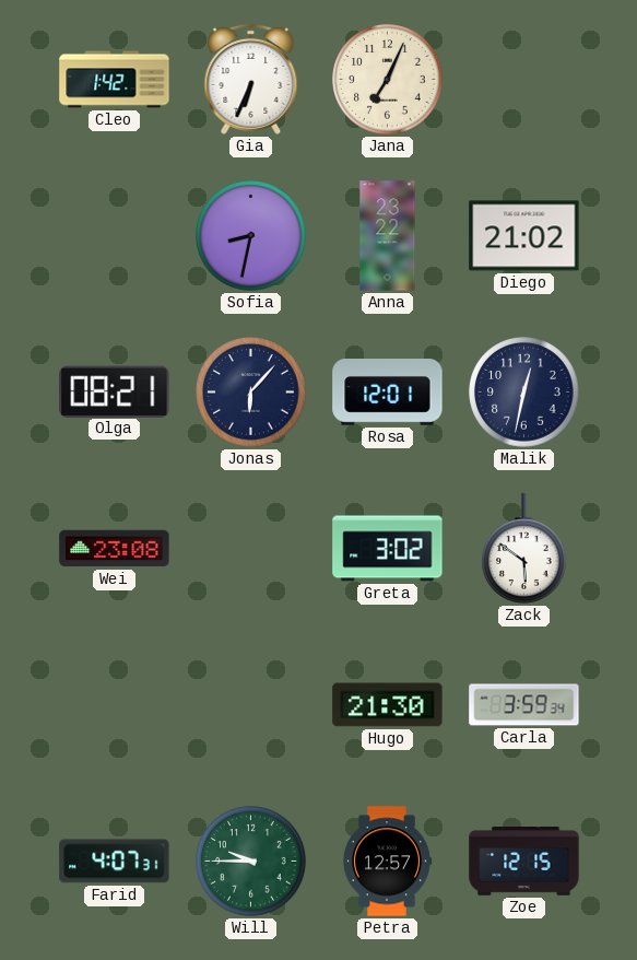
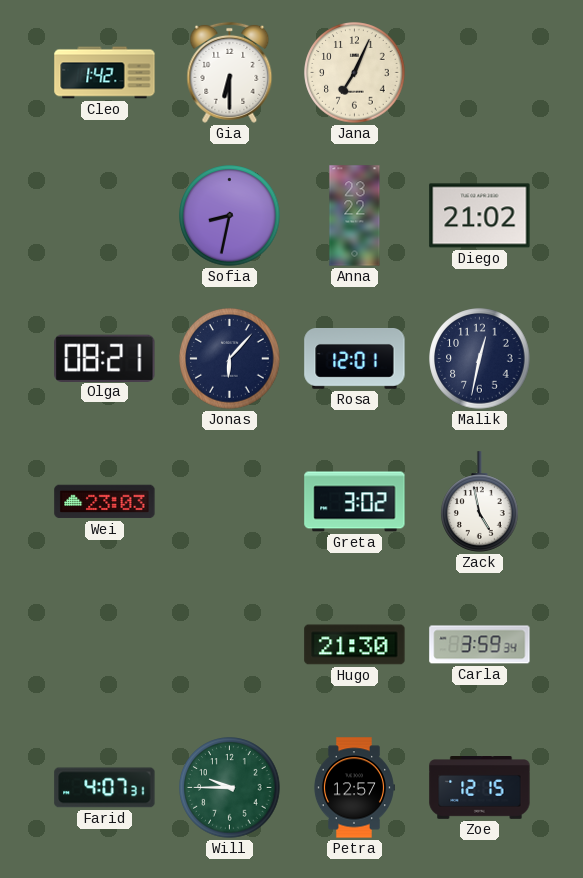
Gia: 6:34 -> 6:30 (230, 72)
Wei: 23:08 -> 23:03 (105, 502)
Zack: 5:51 -> 4:58 (480, 502)
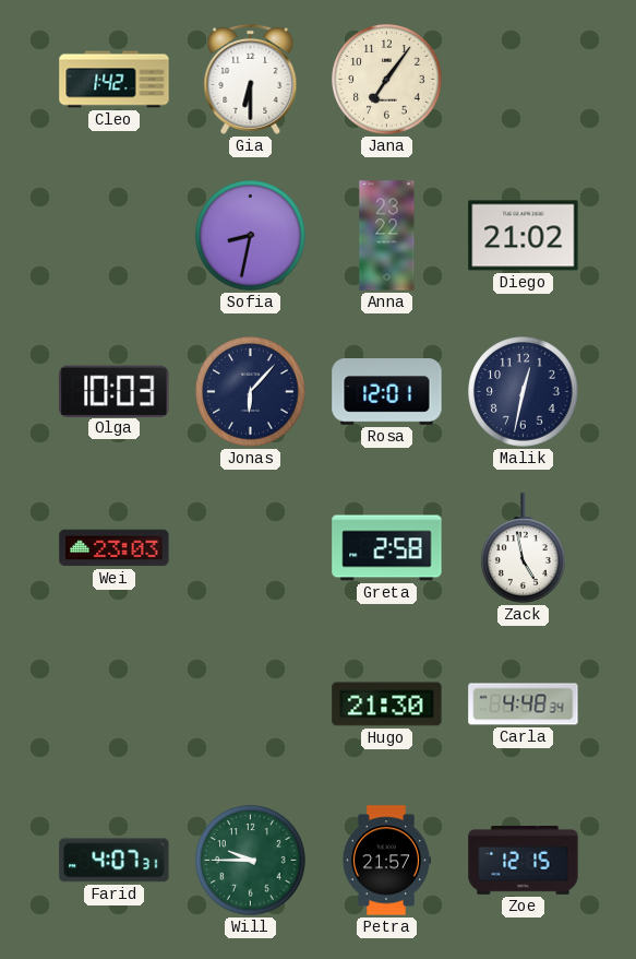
Jana: 7:04 -> 7:06 (387, 80)
Olga: 08:21 -> 10:03 (115, 391)
Greta: 3:02 -> 2:58 (387, 548)
Carla: 3:59 -> 4:48 (524, 705)
Petra: 12:57 -> 21:57 (386, 861)
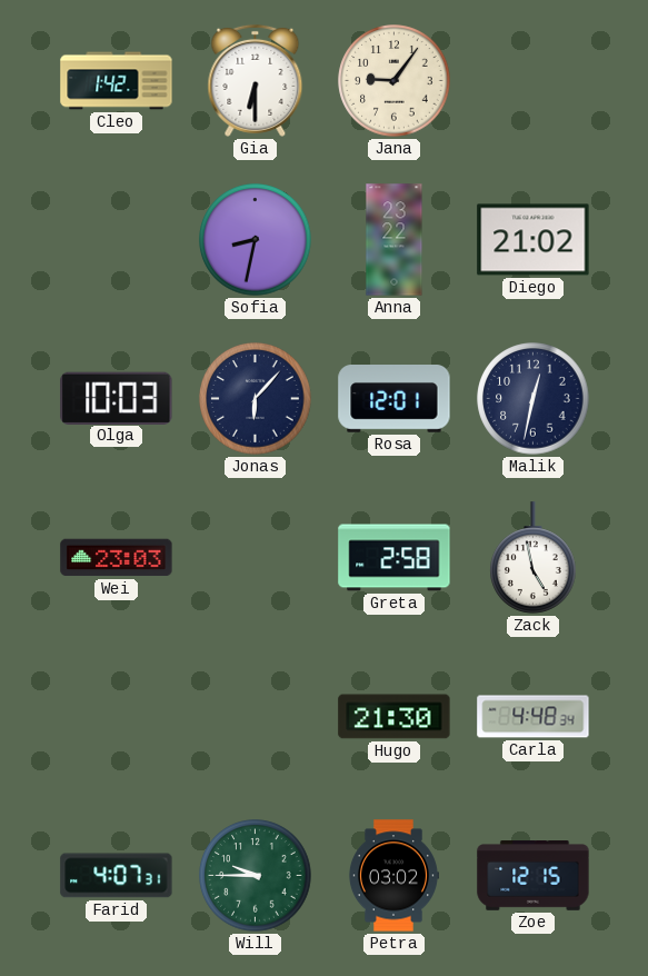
Jana: 7:06 -> 9:06 (395, 81)
Petra: 21:57 -> 03:02 (393, 876)
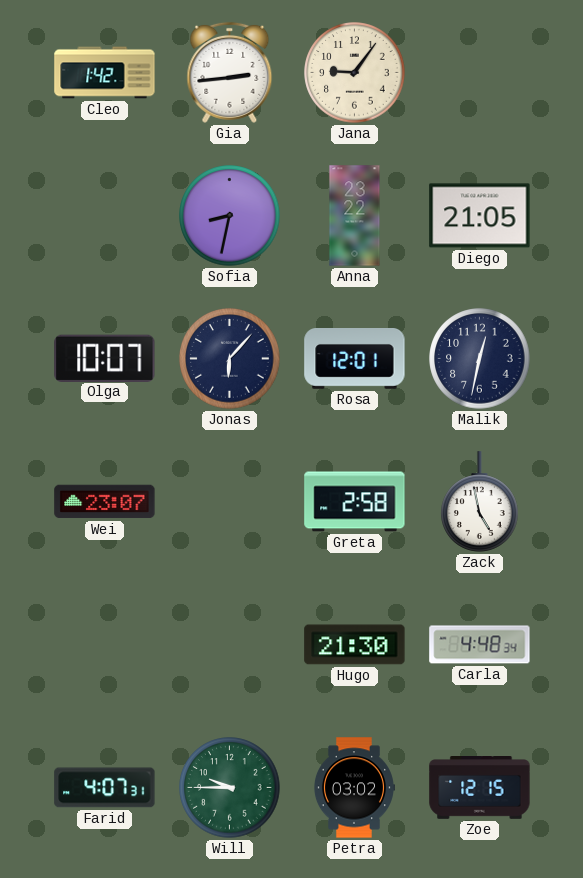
Gia: 6:30 -> 2:44 (230, 72)
Diego: 21:02 -> 21:05 (480, 216)
Olga: 10:03 -> 10:07 (105, 358)
Wei: 23:03 -> 23:07 (105, 502)
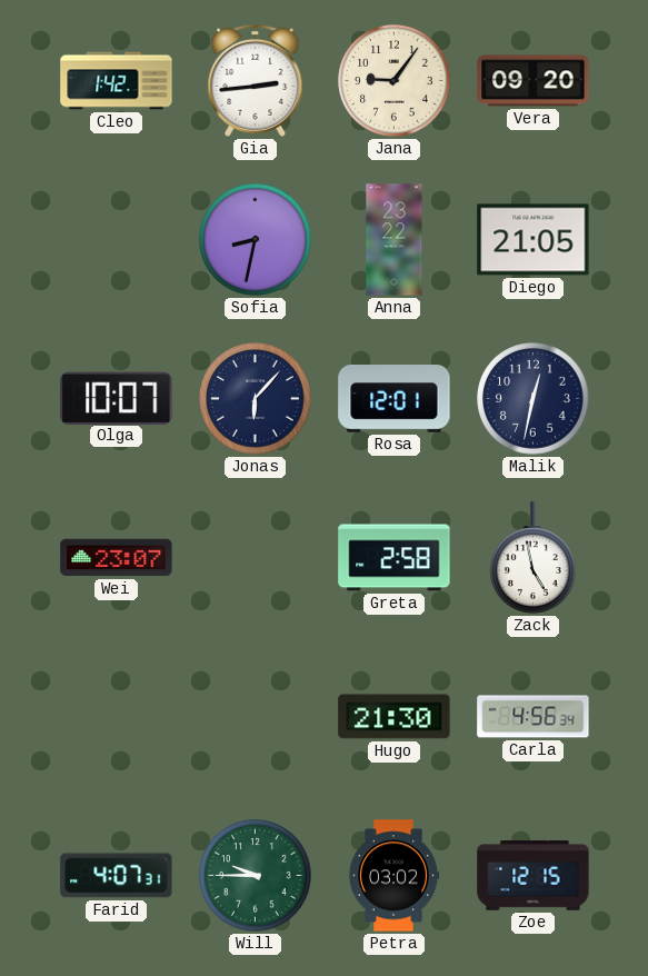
Vera: none -> 09:20 (534, 81)
Carla: 4:48 -> 4:56 (534, 717)
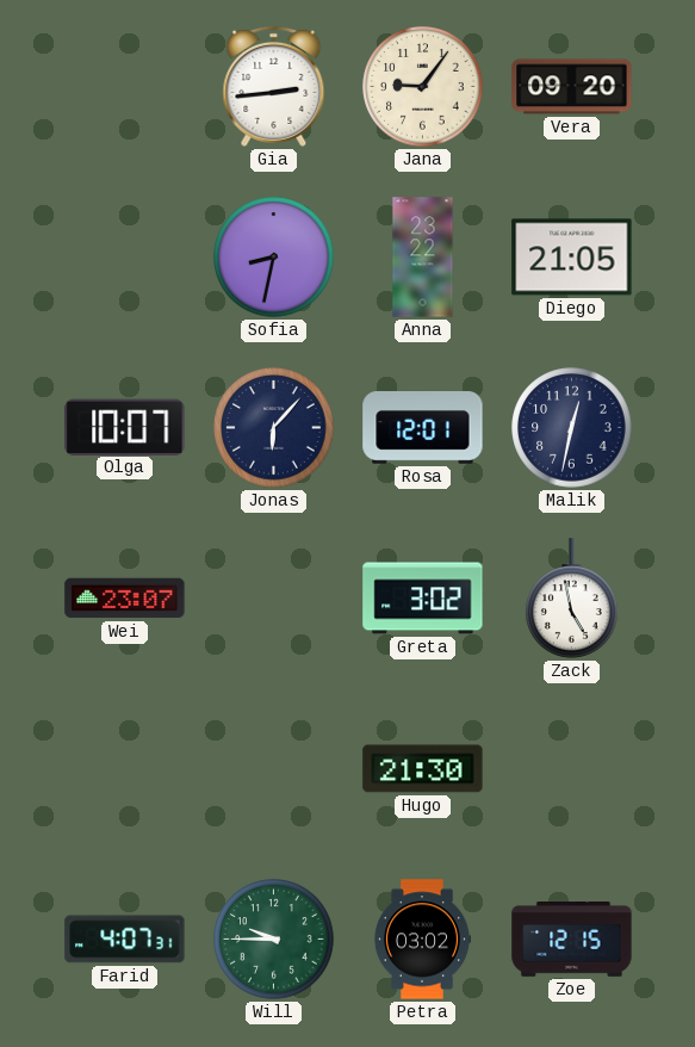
Cleo: 1:42 -> none (117, 81)
Greta: 2:58 -> 3:02 (423, 599)
Carla: 4:56 -> none (534, 717)
